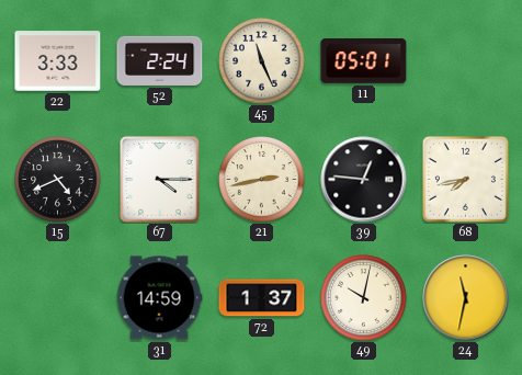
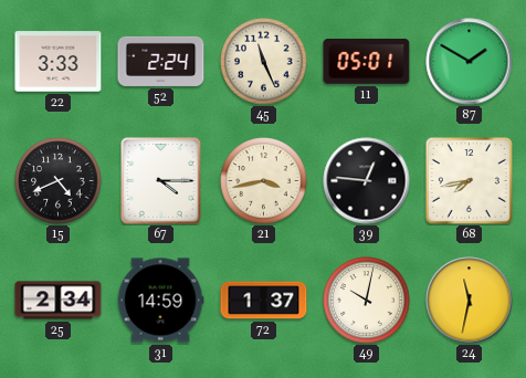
87: none -> 1:50 (470, 62)
21: 2:43 -> 3:43 (264, 181)
25: none -> 2:34 (59, 301)
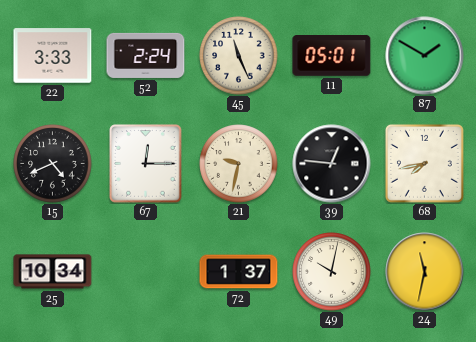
67: 4:15 -> 12:15 (146, 164)
21: 3:43 -> 9:32 (239, 164)
25: 2:34 -> 10:34 (53, 272)
31: 14:59 -> none (160, 301)
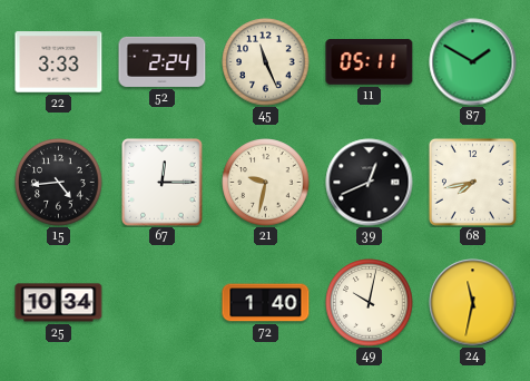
11: 05:01 -> 05:11 (370, 62)
15: 4:41 -> 4:44 (59, 183)
39: 12:46 -> 12:41 (370, 183)
72: 1:37 -> 1:40 (266, 303)
